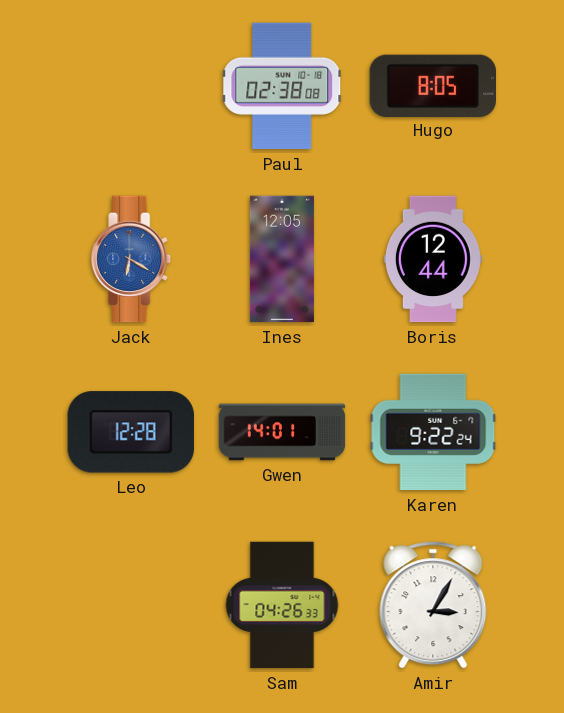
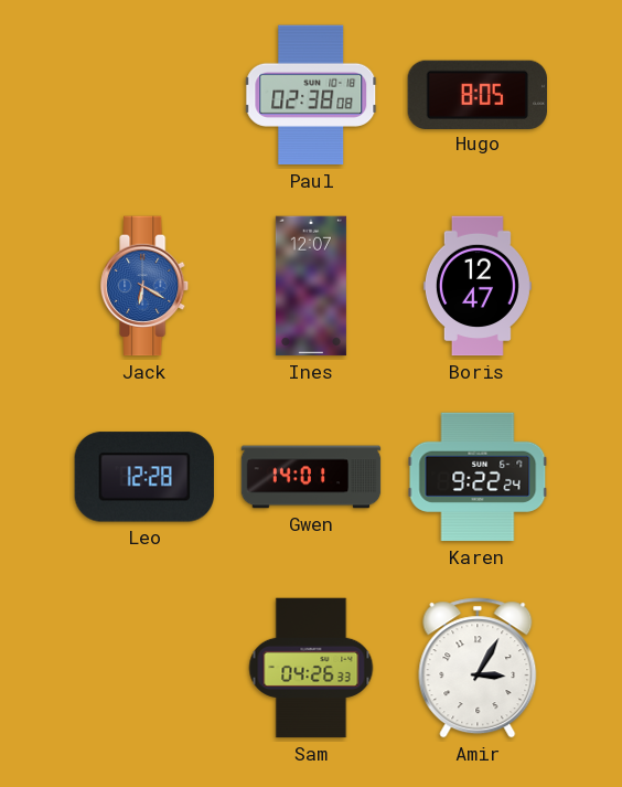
Ines: 12:05 -> 12:07 (311, 286)
Boris: 12:44 -> 12:47 (478, 286)
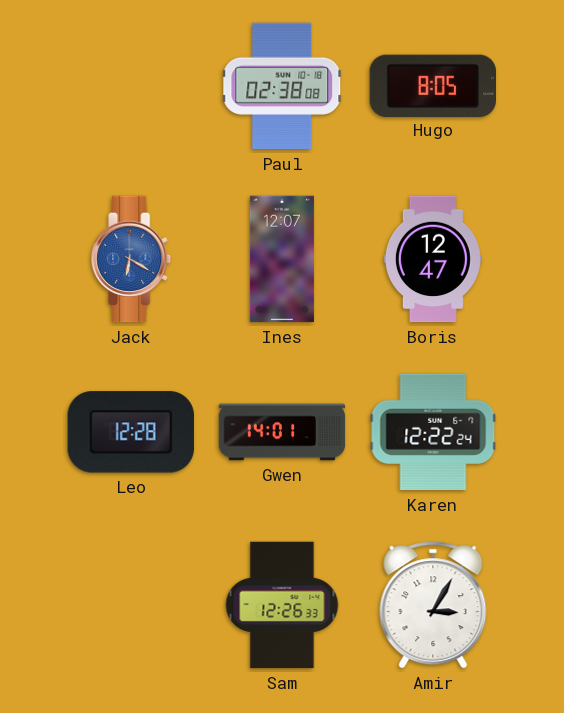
Karen: 9:22 -> 12:22 (433, 432)
Sam: 04:26 -> 12:26 (282, 605)
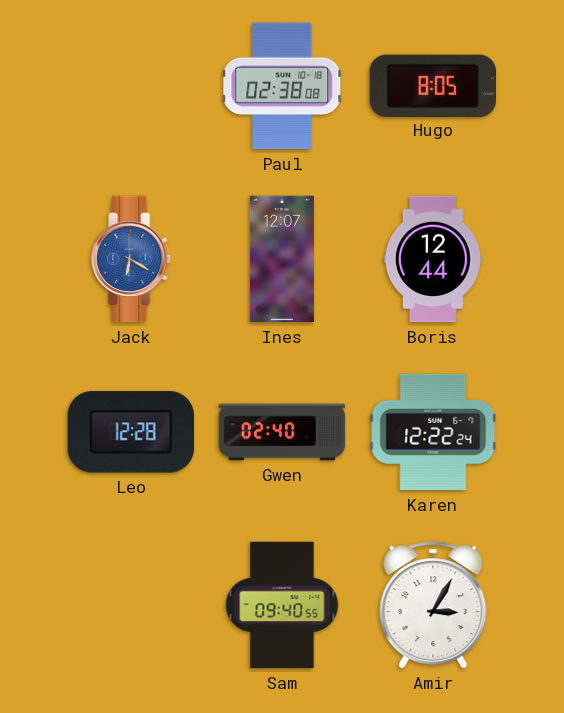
Boris: 12:47 -> 12:44 (433, 259)
Gwen: 14:01 -> 02:40 (282, 432)
Sam: 12:26 -> 09:40 (282, 605)
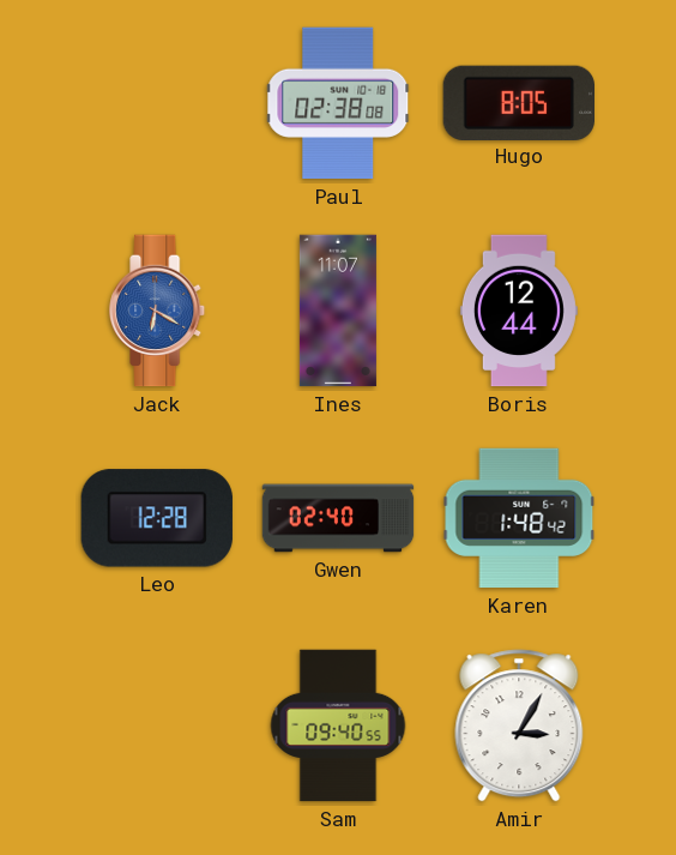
Ines: 12:07 -> 11:07 (338, 311)
Karen: 12:22 -> 1:48 (519, 518)
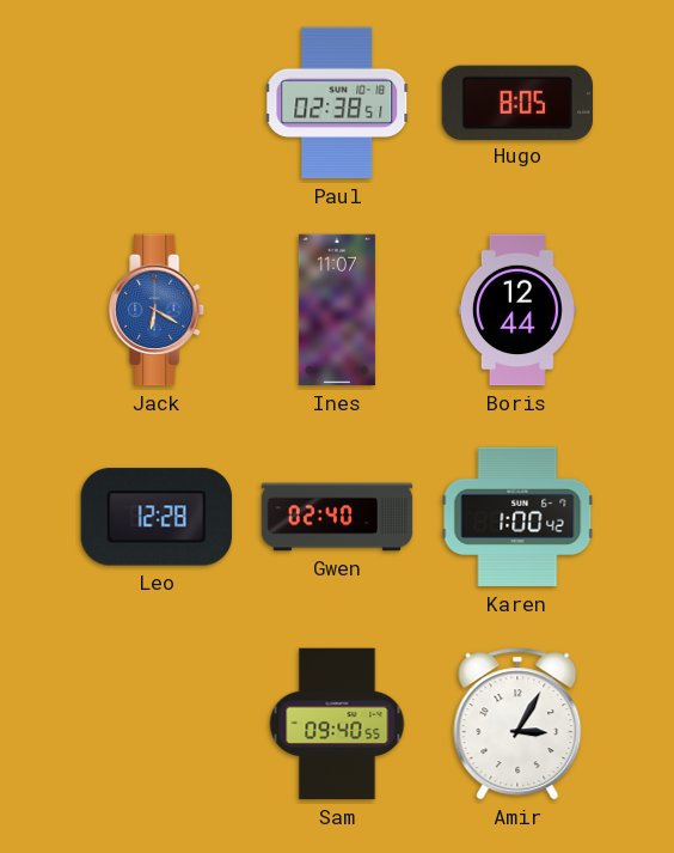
Paul: 02:38:08 -> 02:38:51 (338, 103)
Karen: 1:48 -> 1:00 (517, 517)
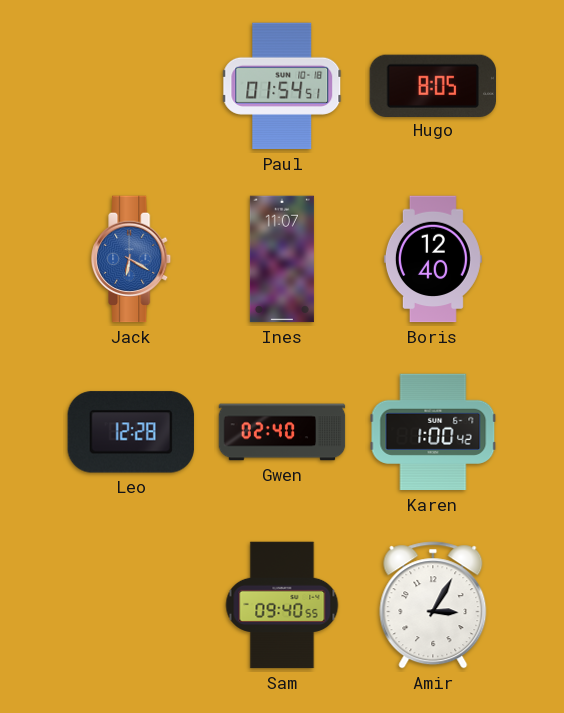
Paul: 02:38 -> 01:54 (283, 86)
Boris: 12:44 -> 12:40 (433, 259)
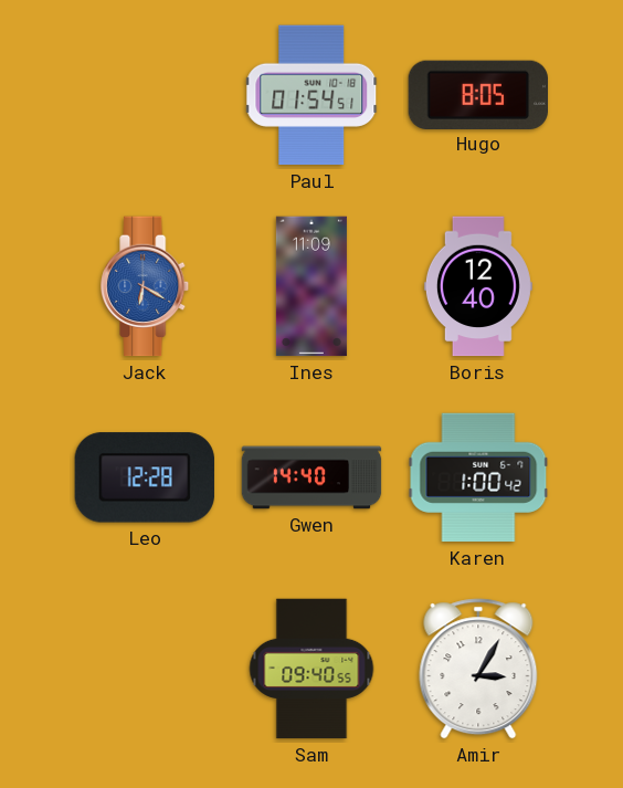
Ines: 11:07 -> 11:09 (311, 286)
Gwen: 02:40 -> 14:40 (311, 477)
